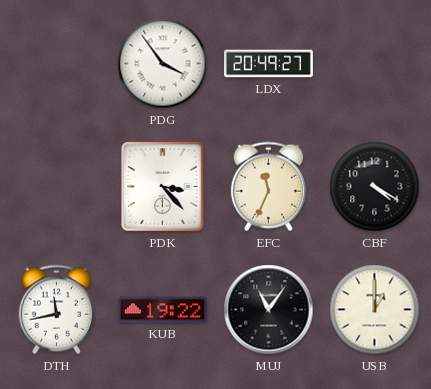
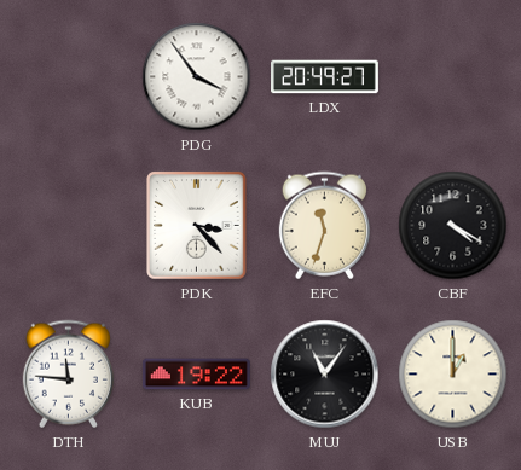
EFC: 11:34 -> 11:33 (324, 226)
DTH: 11:43 -> 11:46 (68, 375)
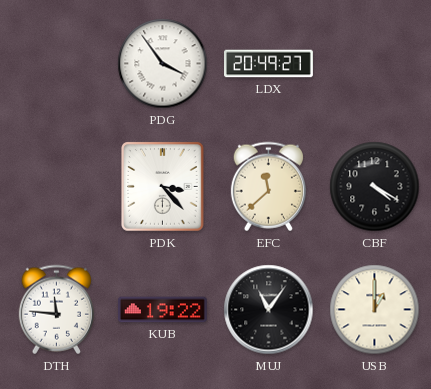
EFC: 11:33 -> 11:38 (268, 187)
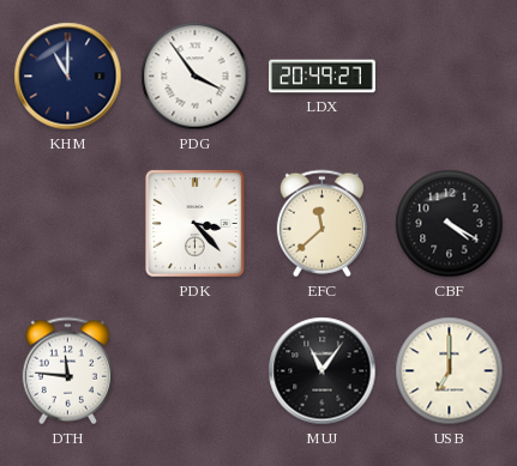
KHM: none -> 11:00 (68, 77)
KUB: 19:22 -> none (162, 310)
USB: 1:00 -> 7:00 (450, 371)
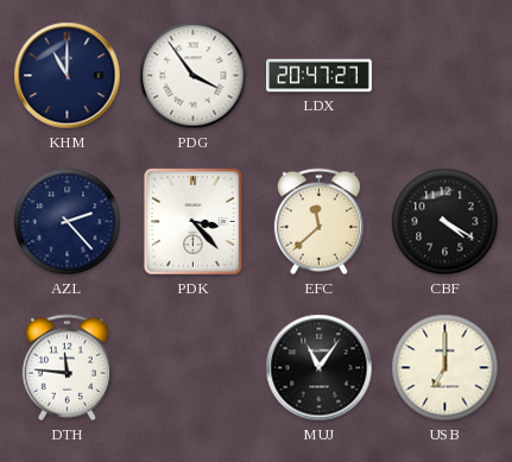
LDX: 20:49 -> 20:47 (320, 76)
AZL: none -> 2:23 (68, 222)
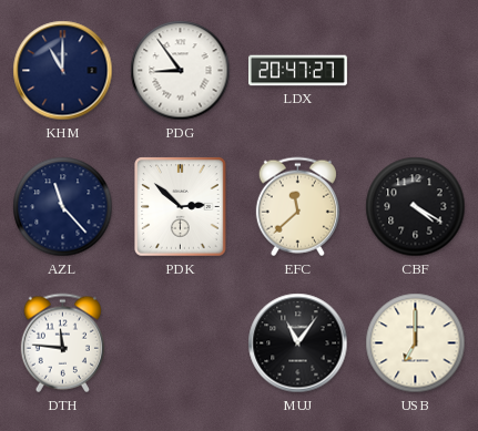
PDG: 3:54 -> 8:54 (181, 71)
AZL: 2:23 -> 11:23 (63, 207)
PDK: 3:23 -> 2:52 (181, 207)
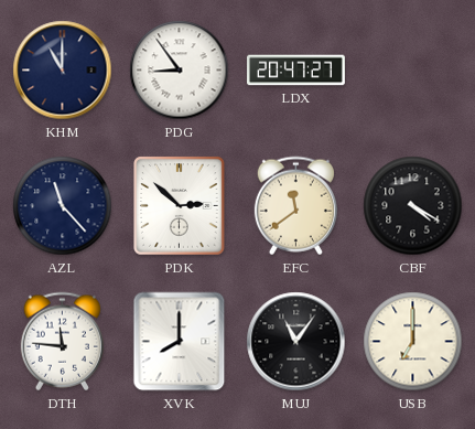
EFC: 11:38 -> 11:39 (295, 206)
XVK: none -> 8:00 (180, 342)
